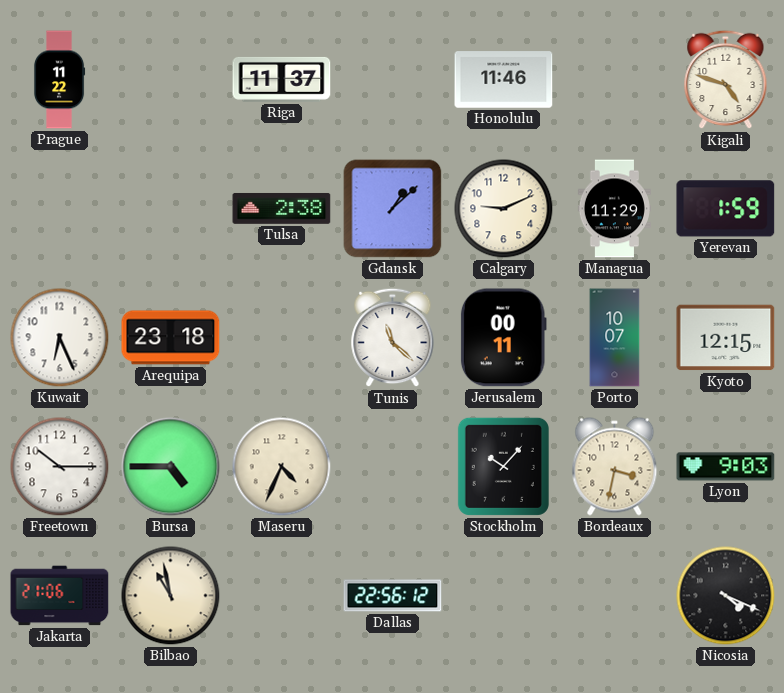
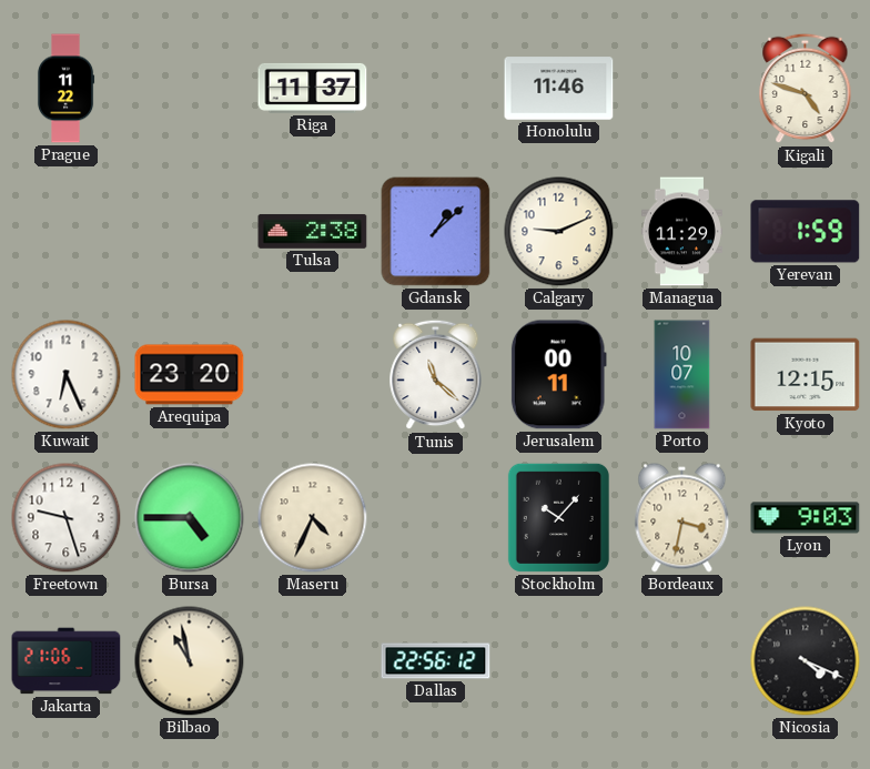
Arequipa: 23:18 -> 23:20 (190, 375)
Freetown: 10:15 -> 9:27 (67, 518)
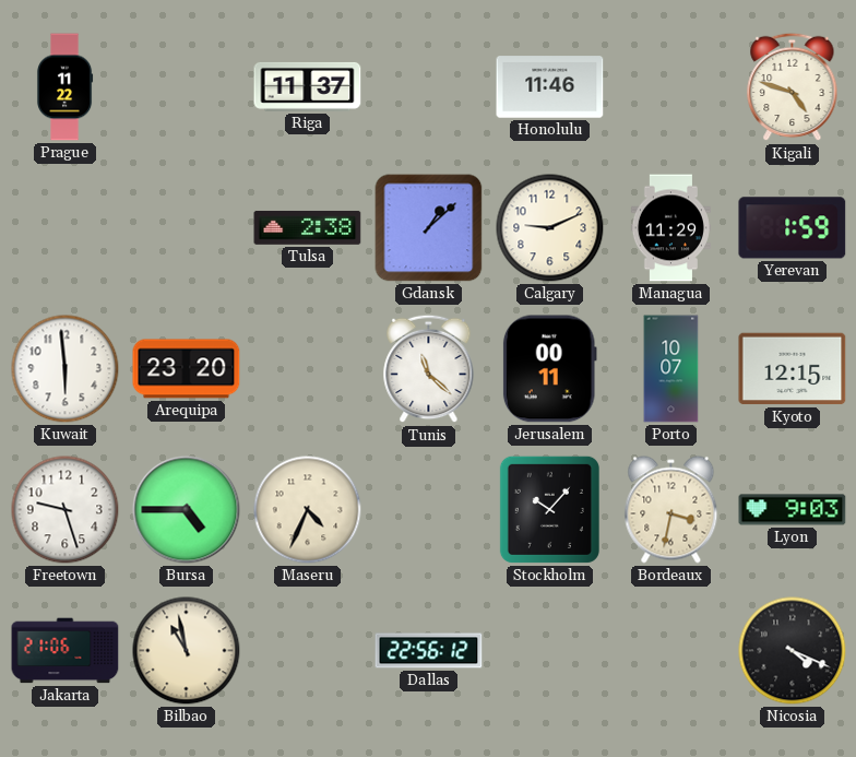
Kuwait: 6:26 -> 5:59 (66, 369)
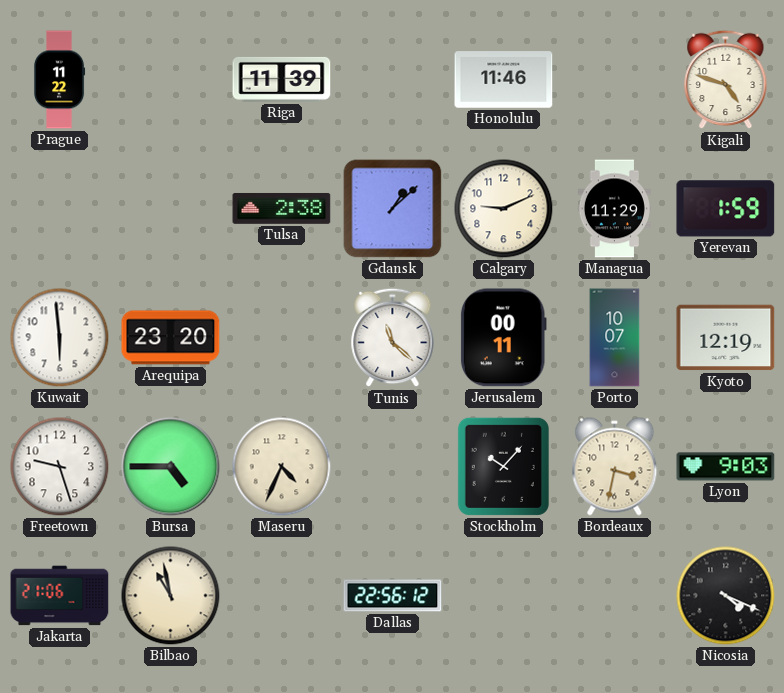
Riga: 11:37 -> 11:39 (282, 79)
Kyoto: 12:15 -> 12:19 (726, 338)
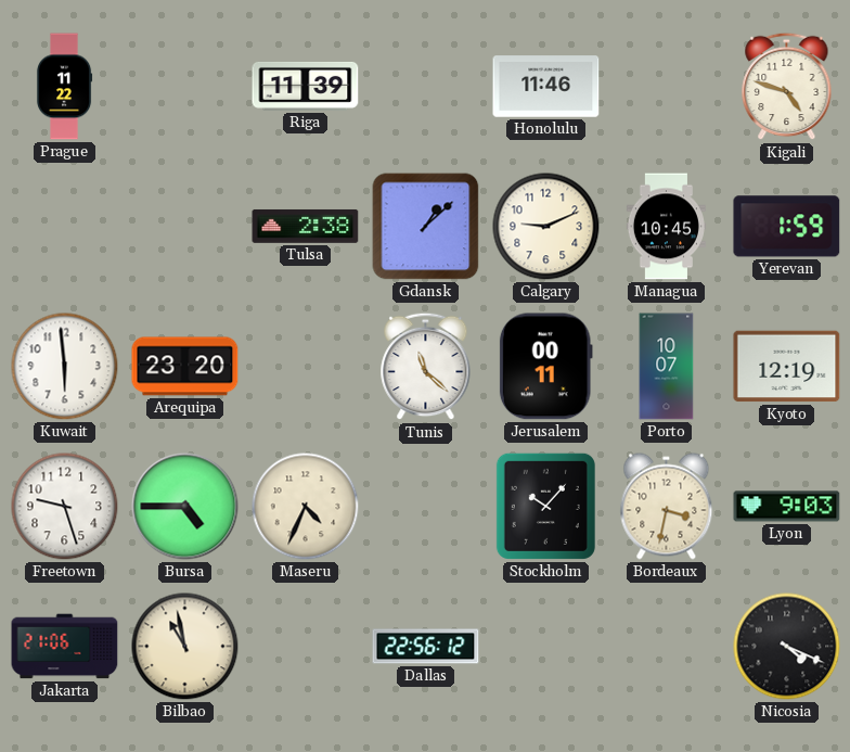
Managua: 11:29 -> 10:45 (666, 227)
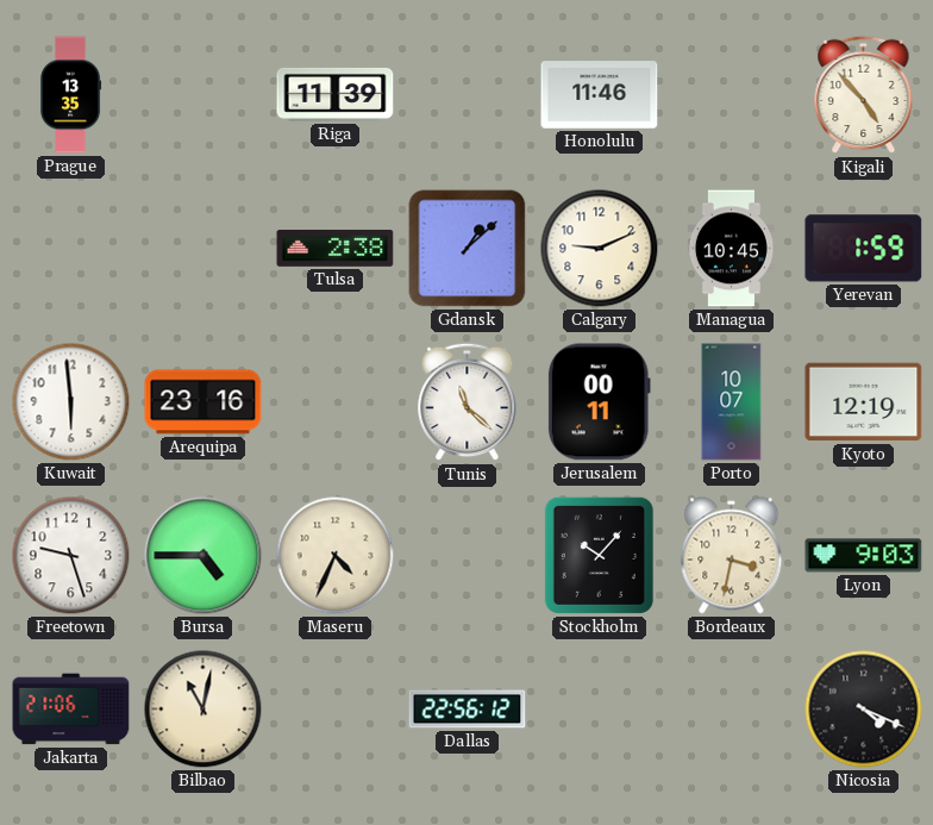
Prague: 11:22 -> 13:35 (70, 95)
Kigali: 4:48 -> 4:53 (864, 95)
Arequipa: 23:20 -> 23:16 (203, 402)
Bilbao: 10:58 -> 11:02 (203, 710)
